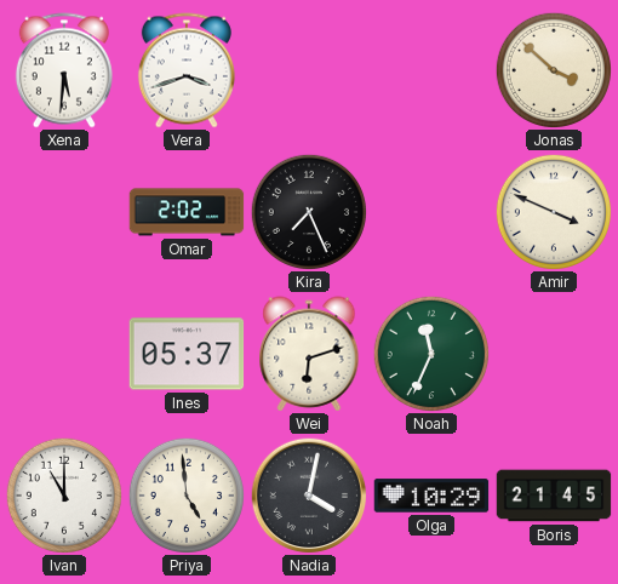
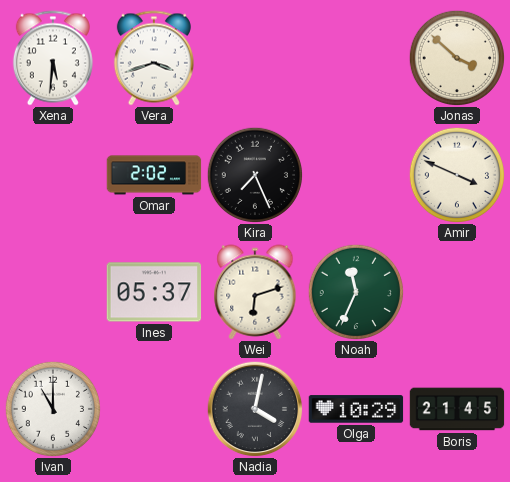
Priya: 4:59 -> none (185, 494)
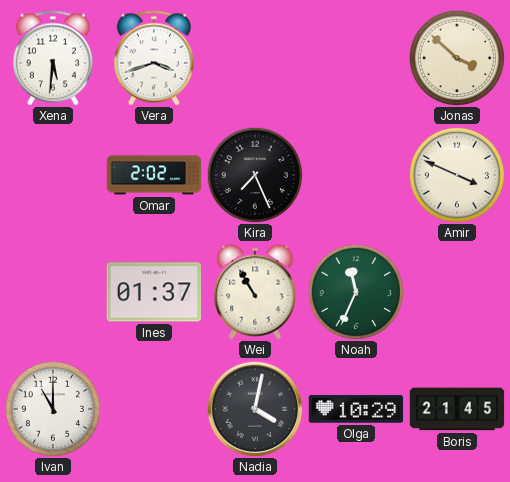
Ines: 05:37 -> 01:37 (154, 292)
Wei: 6:12 -> 10:55 (255, 292)
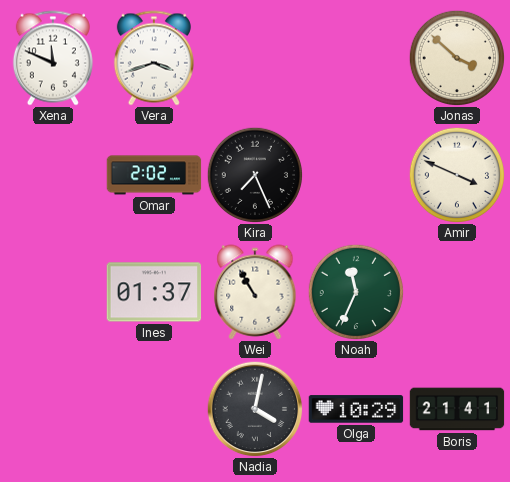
Xena: 5:31 -> 11:49 (53, 58)
Ivan: 11:00 -> none (52, 408)
Boris: 21:45 -> 21:41 (457, 409)
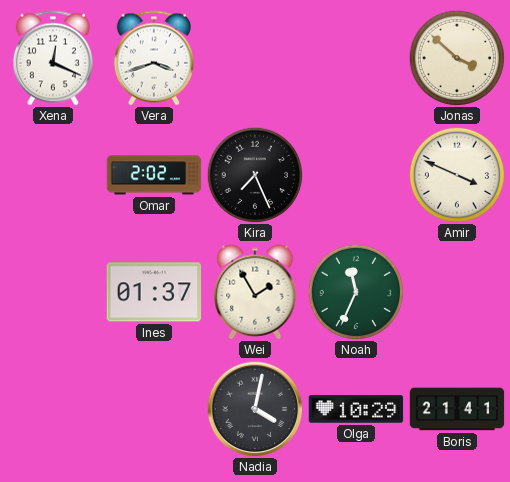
Xena: 11:49 -> 12:19 (53, 58)
Wei: 10:55 -> 1:55 (255, 292)
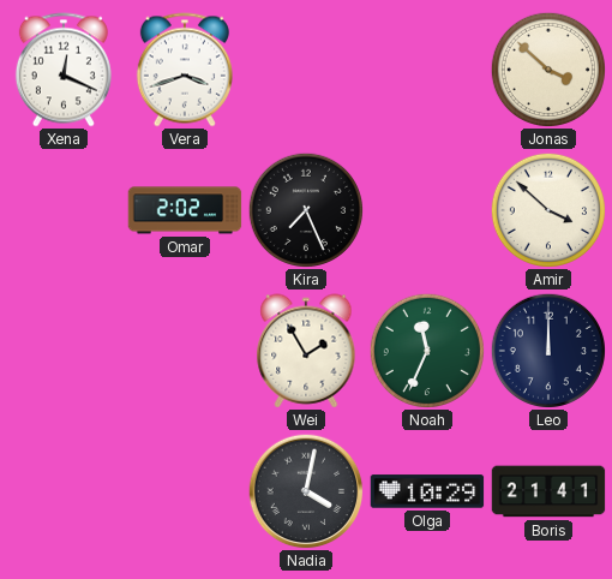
Amir: 3:49 -> 3:52 (547, 209)
Ines: 01:37 -> none (154, 292)
Leo: none -> 12:00 (547, 350)
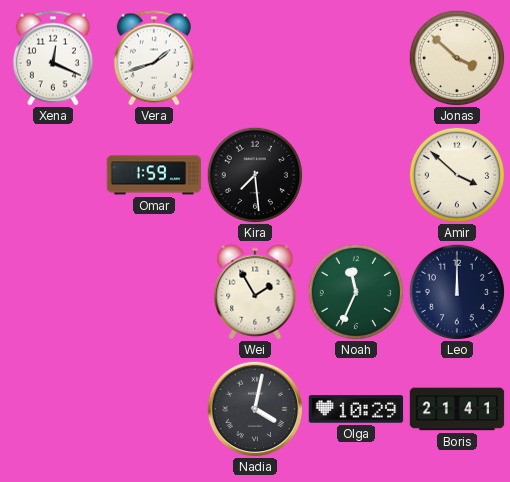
Vera: 3:42 -> 1:42 (154, 58)
Omar: 2:02 -> 1:59 (154, 175)
Kira: 7:26 -> 7:29 (254, 174)
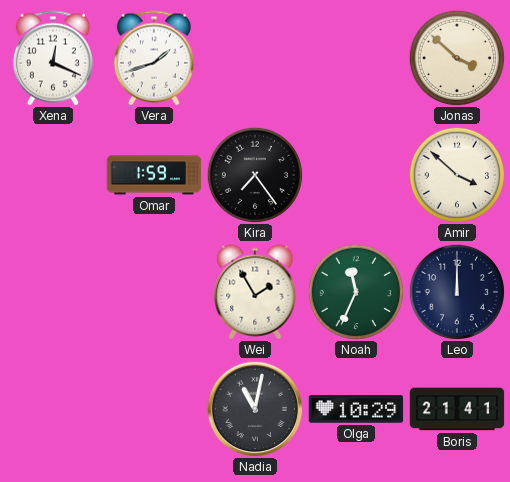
Kira: 7:29 -> 7:24 (254, 174)
Nadia: 4:02 -> 11:02 (255, 409)
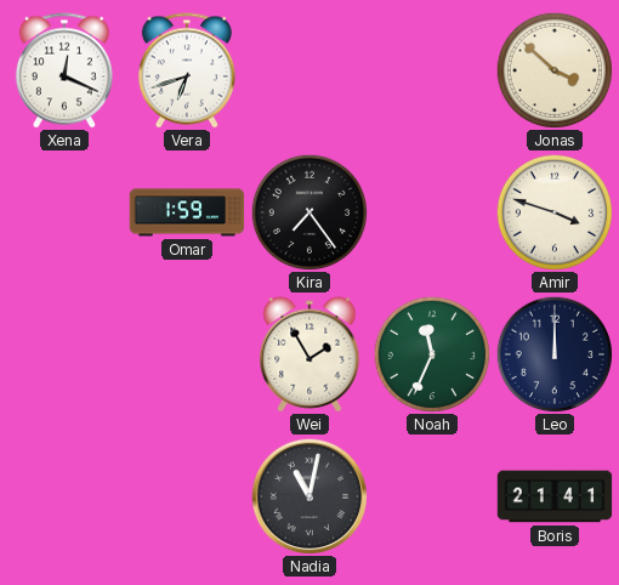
Vera: 1:42 -> 6:42 (187, 70)
Amir: 3:52 -> 3:48 (553, 211)
Olga: 10:29 -> none (356, 409)
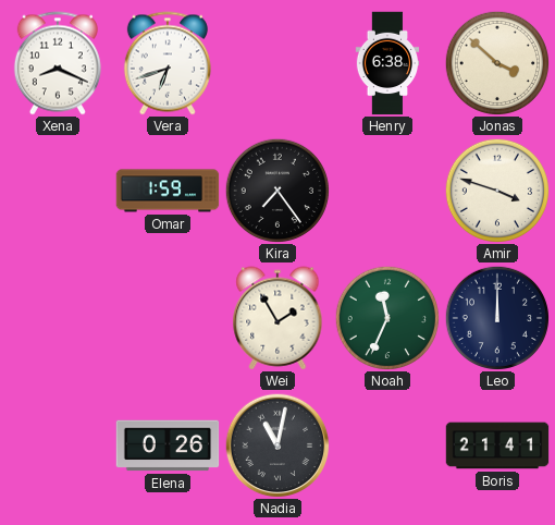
Xena: 12:19 -> 8:19 (58, 63)
Henry: none -> 6:38 (387, 63)
Elena: none -> 0:26 (168, 445)
